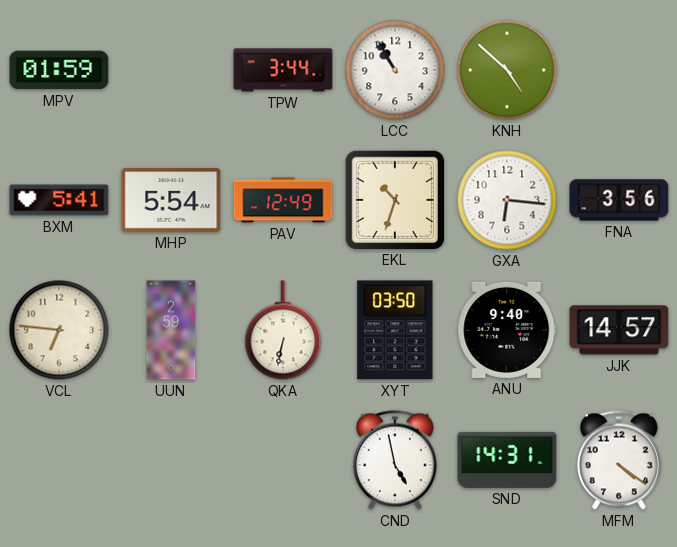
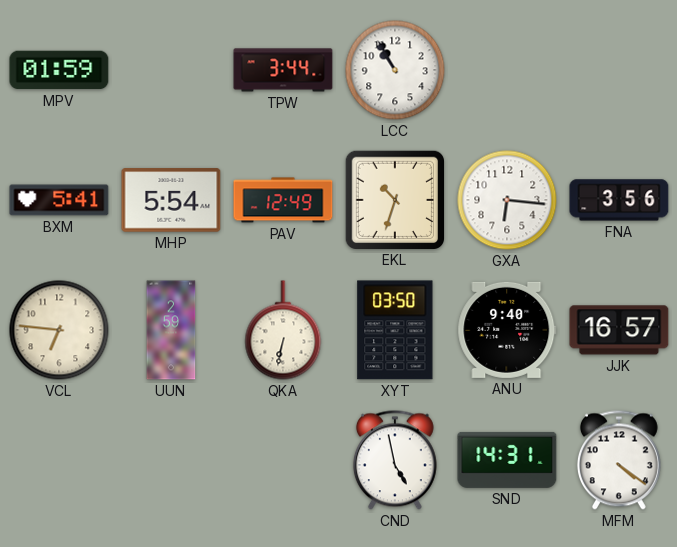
KNH: 4:52 -> none (507, 70)
JJK: 14:57 -> 16:57 (619, 330)
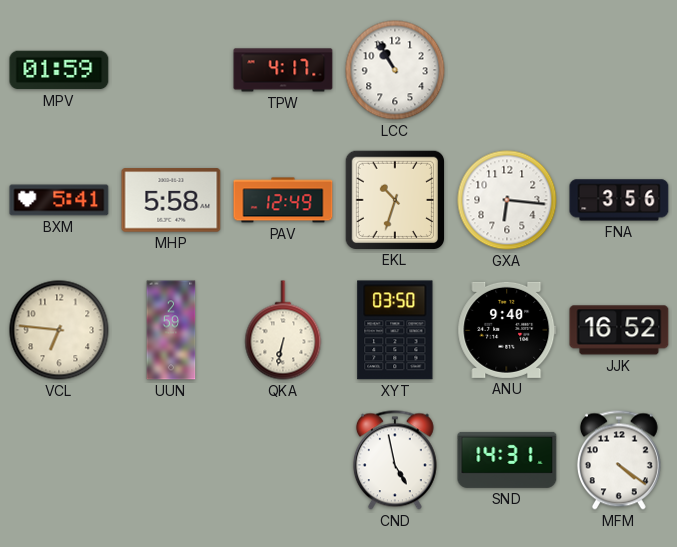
TPW: 3:44 -> 4:17 (283, 70)
MHP: 5:54 -> 5:58 (171, 200)
JJK: 16:57 -> 16:52 (619, 330)
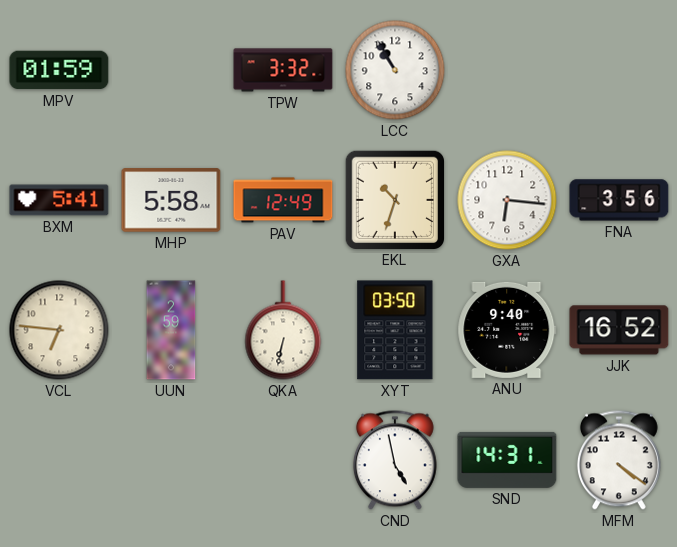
TPW: 4:17 -> 3:32 (283, 70)
